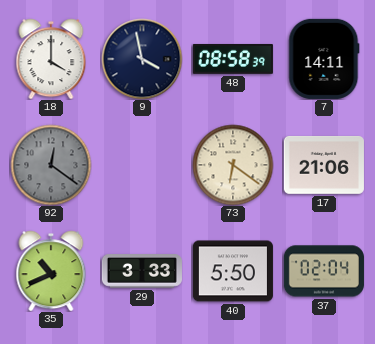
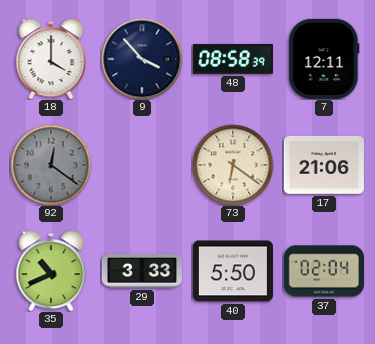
9: 3:58 -> 3:53 (142, 59)
7: 14:11 -> 12:11 (324, 59)
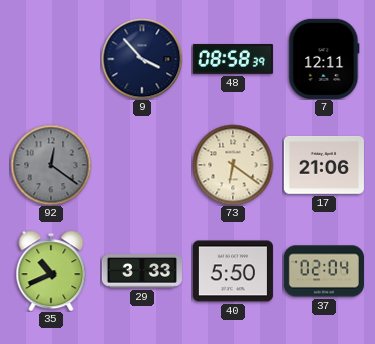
18: 4:00 -> none (51, 59)
